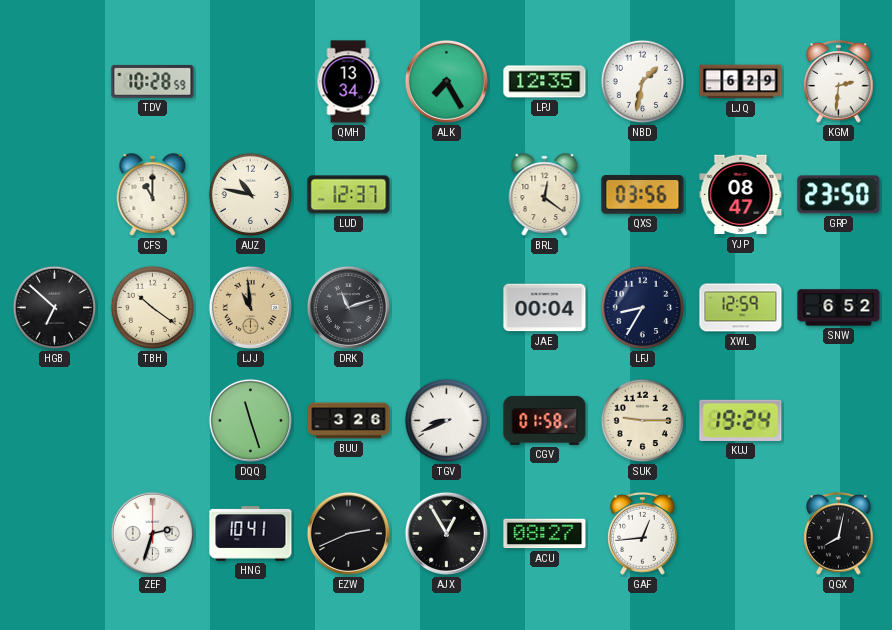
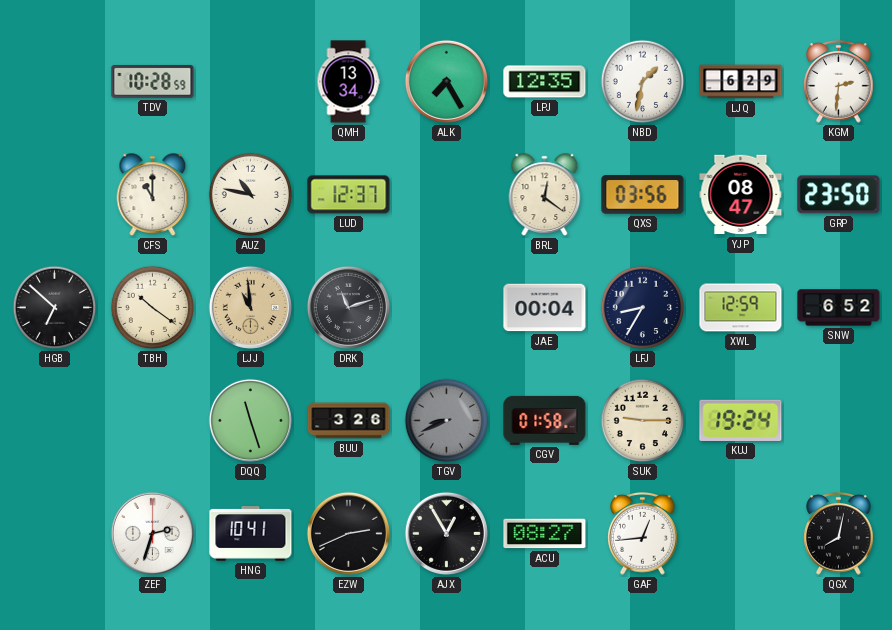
TGV dial: white -> grey (447, 421)
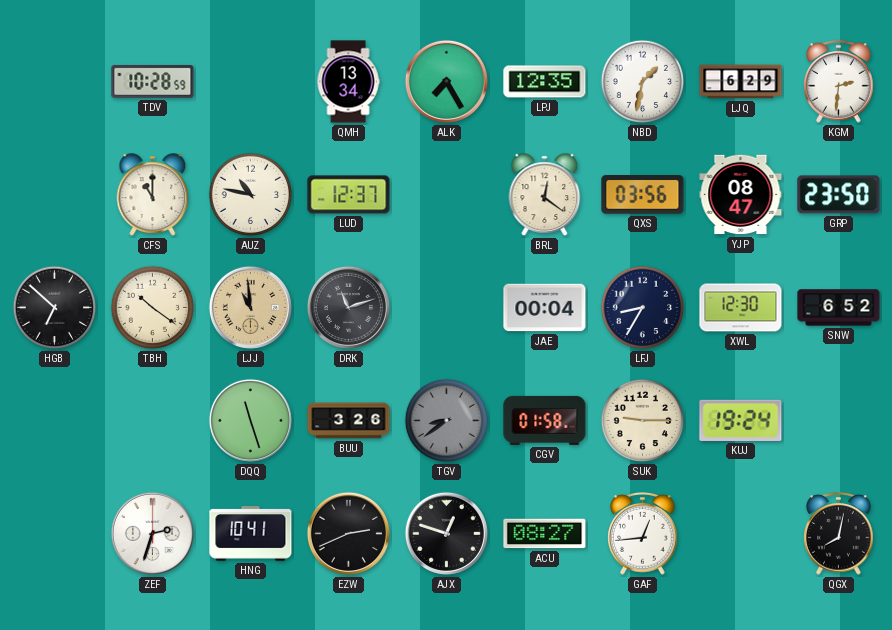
XWL: 12:59 -> 12:30 (741, 308)
TGV: 8:41 -> 8:39 (447, 421)
AJX: 12:55 -> 12:48 (446, 533)
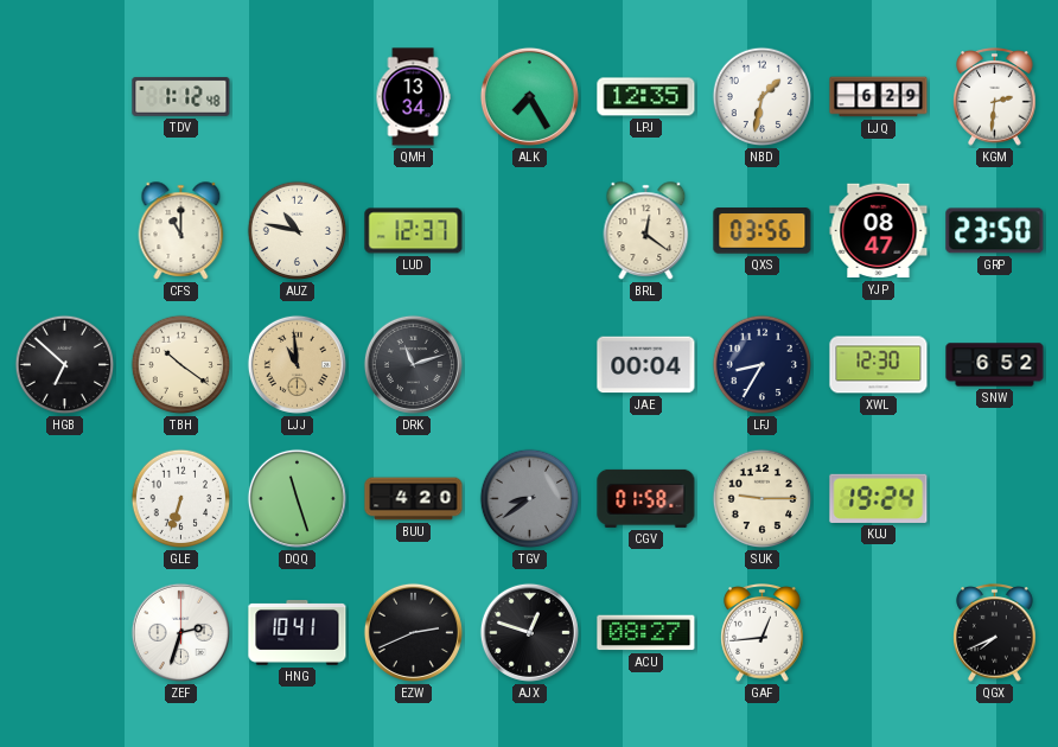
TDV: 10:28 -> 1:12 (181, 96)
GLE: none -> 6:33 (181, 499)
BUU: 3:26 -> 4:20 (414, 499)
QGX: 8:02 -> 7:41 (995, 633)
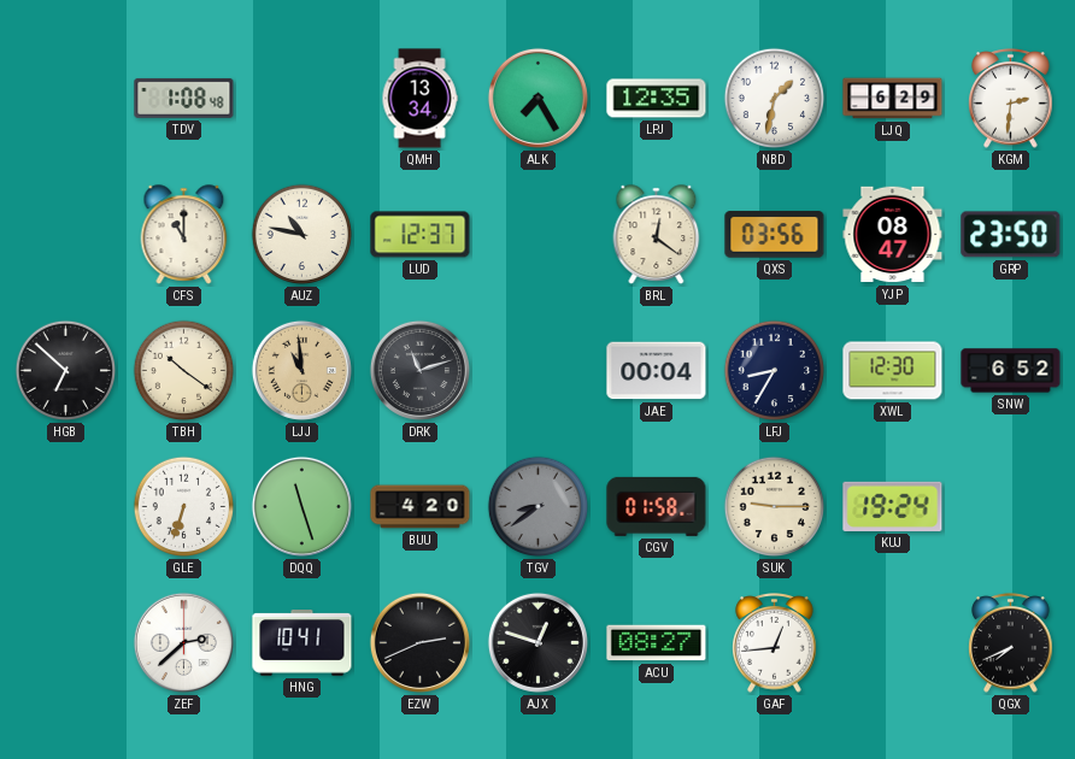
TDV: 1:12 -> 1:08 (184, 98)
ZEF: 2:33 -> 2:38 (183, 642)
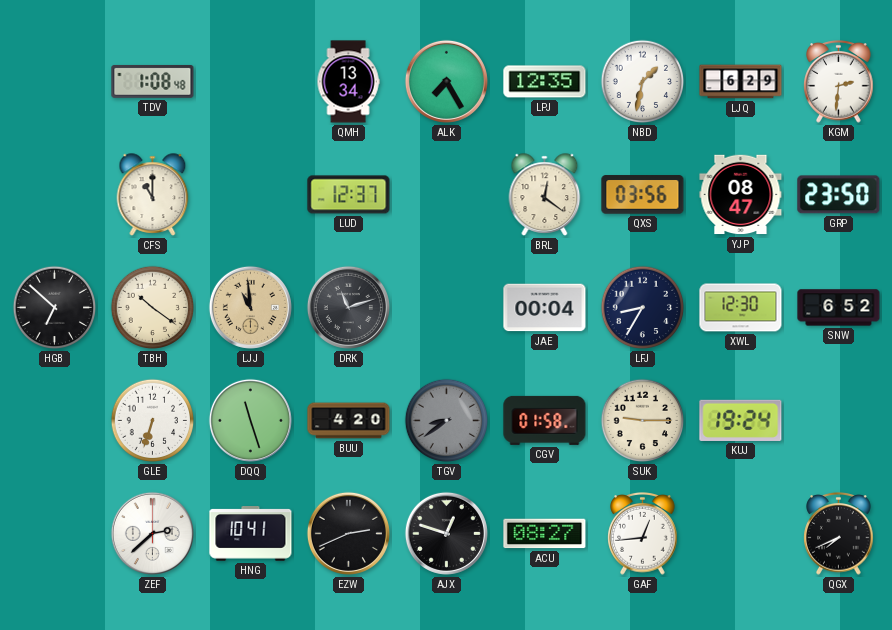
AUZ: 10:47 -> none (302, 235)
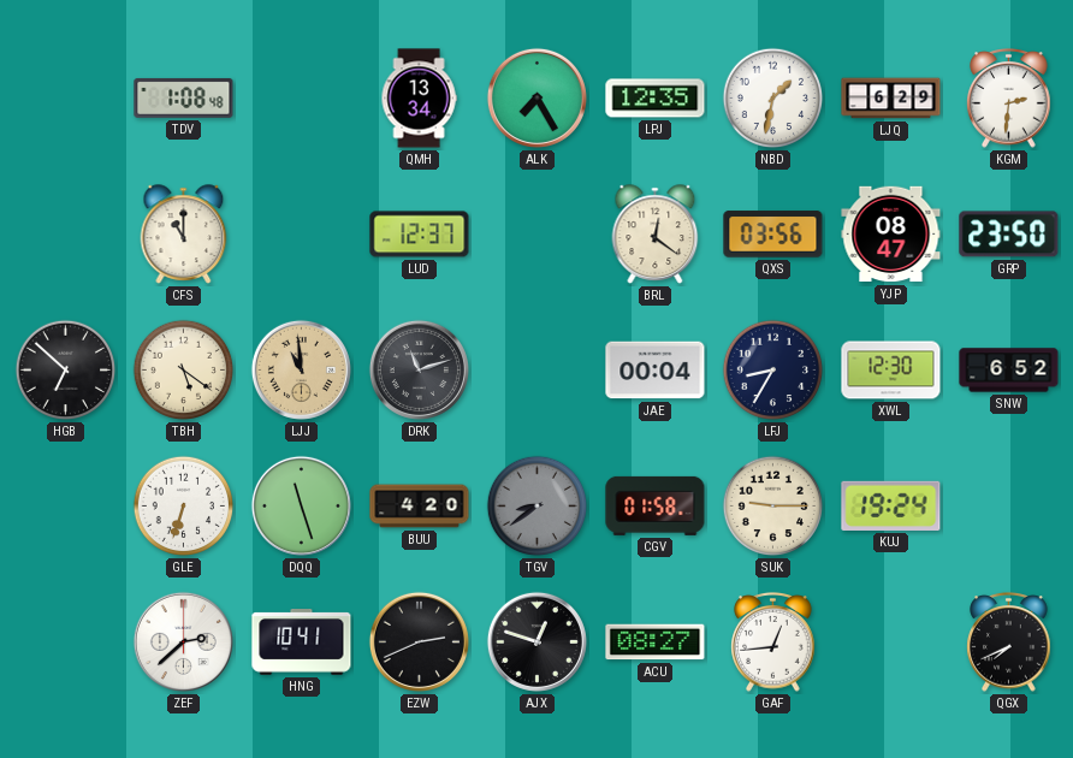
TBH: 10:21 -> 5:21 (184, 371)
